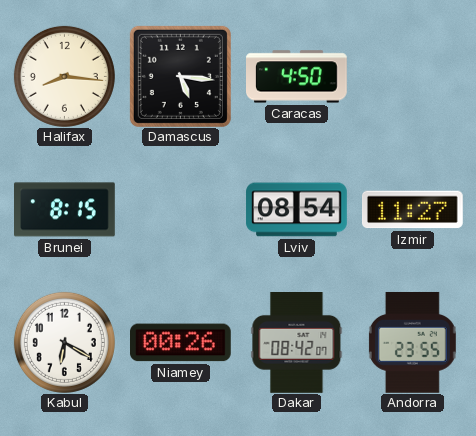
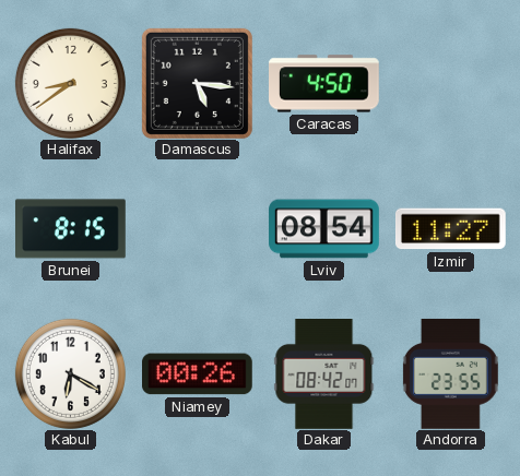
Halifax: 8:16 -> 8:39 (70, 83)
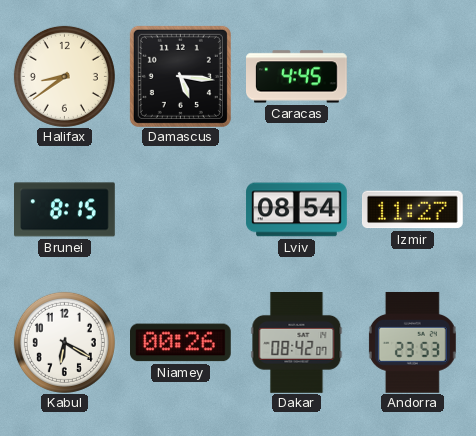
Caracas: 4:50 -> 4:45 (297, 77)
Andorra: 23:55 -> 23:53 (412, 342)
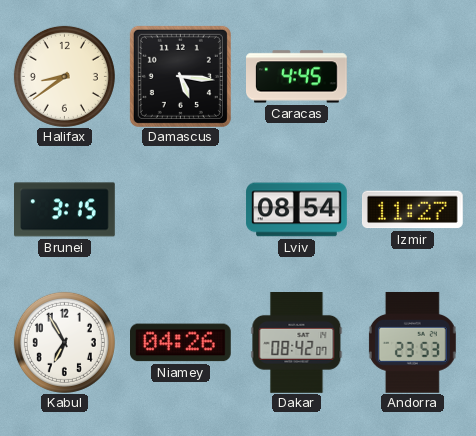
Brunei: 8:15 -> 3:15 (65, 210)
Kabul: 6:20 -> 6:55 (64, 342)
Niamey: 00:26 -> 04:26 (181, 343)
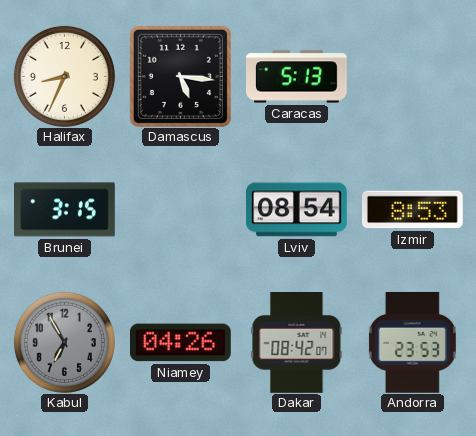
Halifax: 8:39 -> 8:34 (64, 76)
Caracas: 4:45 -> 5:13 (297, 77)
Izmir: 11:27 -> 8:53 (413, 210)
Kabul dial: white -> grey (64, 342)
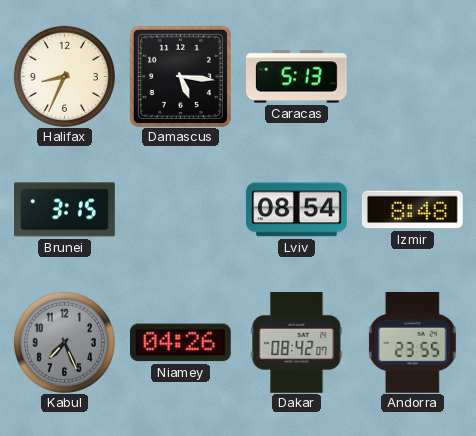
Izmir: 8:53 -> 8:48 (413, 210)
Kabul: 6:55 -> 7:26 (64, 342)
Andorra: 23:53 -> 23:55 (412, 342)
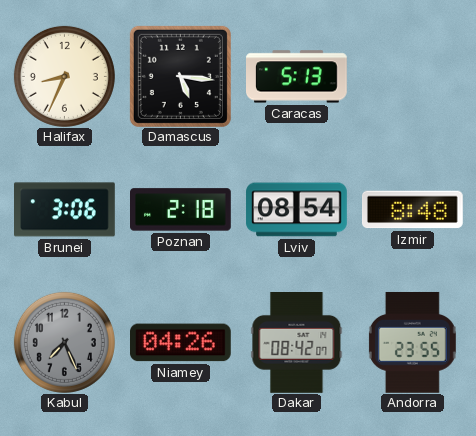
Brunei: 3:15 -> 3:06 (65, 210)
Poznan: none -> 2:18 (181, 210)
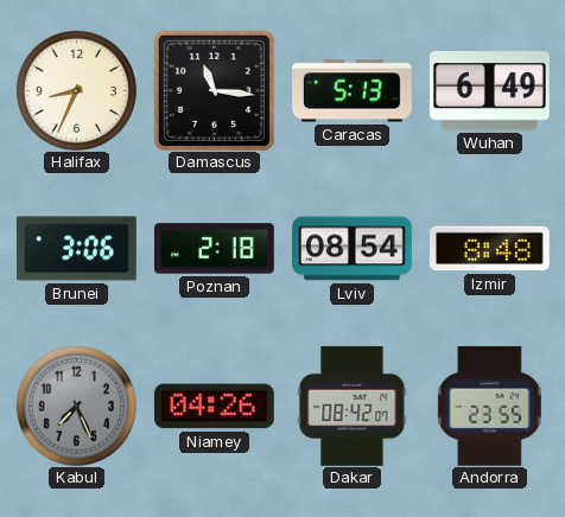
Damascus: 5:16 -> 11:16 (214, 90)
Wuhan: none -> 6:49 (490, 91)
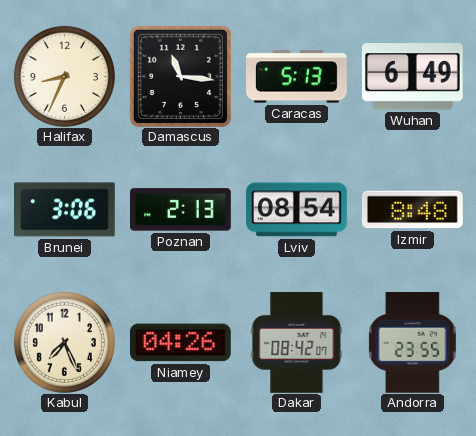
Poznan: 2:18 -> 2:13 (181, 210)
Kabul dial: grey -> cream (64, 342)
